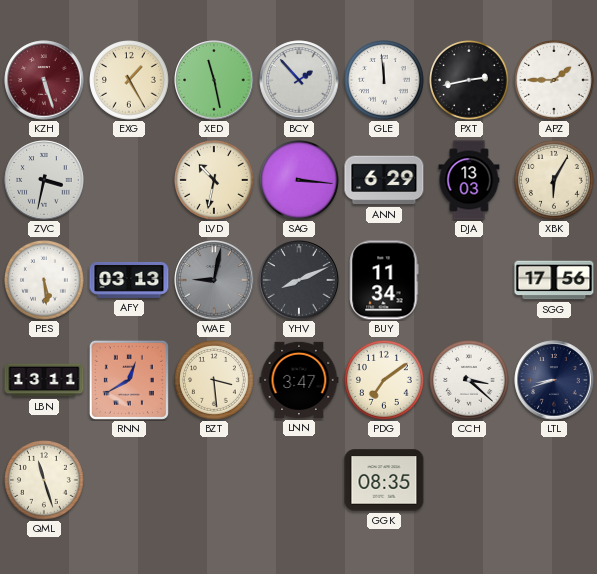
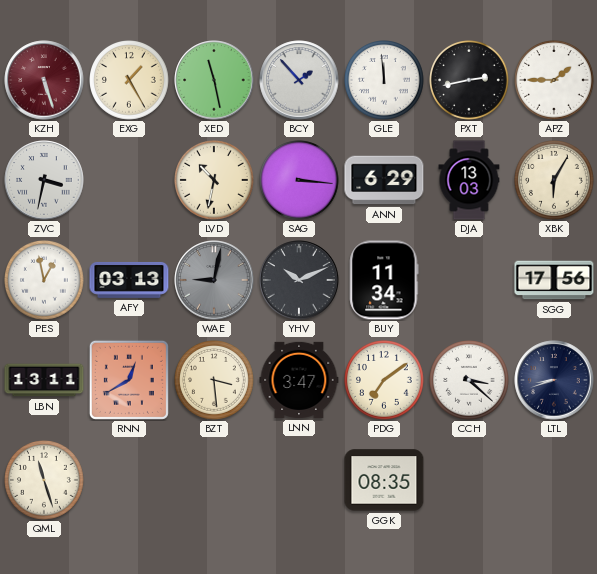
PES: 5:29 -> 12:58 (45, 281)
YHV: 8:11 -> 10:11 (299, 280)
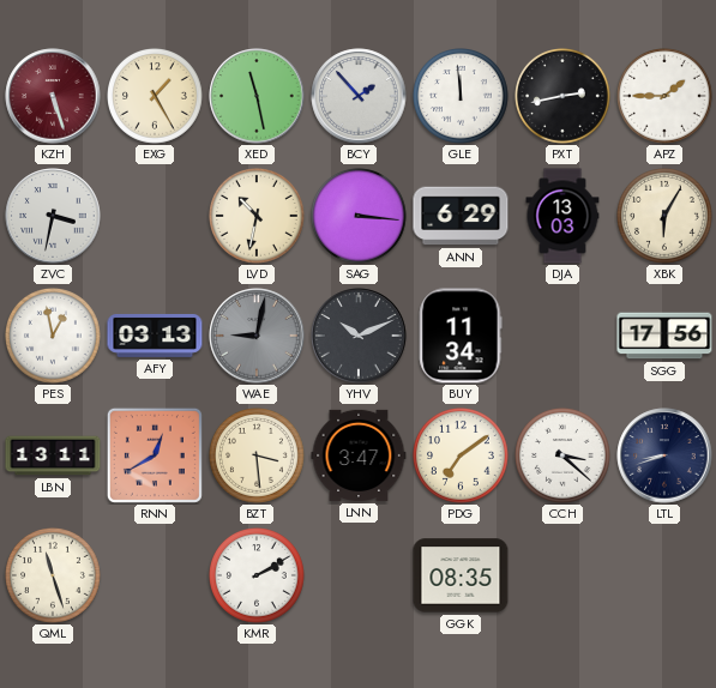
KMR: none -> 2:10 (258, 577)
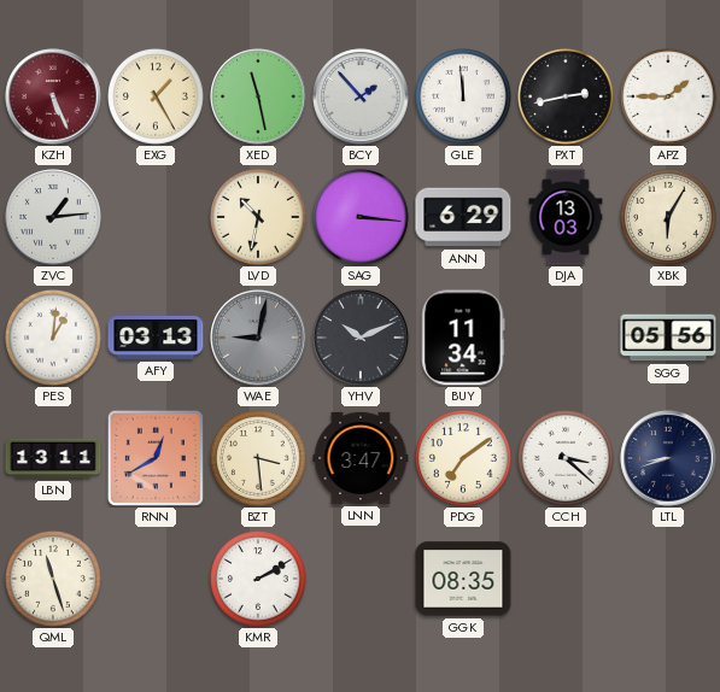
KZH: 5:27 -> 5:26 (53, 96)
ZVC: 3:32 -> 1:14 (53, 217)
PES: 12:58 -> 1:01 (54, 339)
SGG: 17:56 -> 05:56 (668, 338)
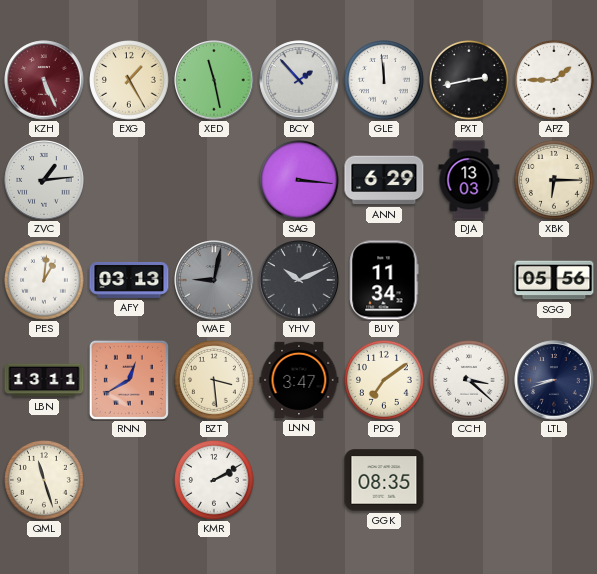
LVD: 10:32 -> none (259, 218)
XBK: 6:05 -> 6:15 (555, 181)
